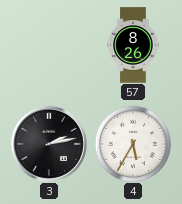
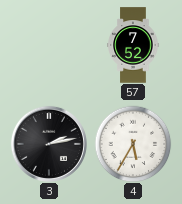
57: 8:26 -> 7:52 (133, 45)
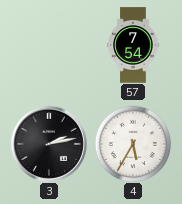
57: 7:52 -> 7:54 (133, 45)
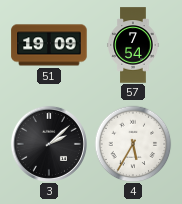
51: none -> 19:09 (49, 45)
3: 2:13 -> 2:08 (49, 144)
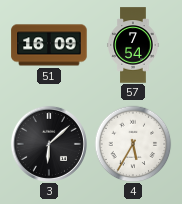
51: 19:09 -> 16:09 (49, 45)
3: 2:08 -> 6:08 (49, 144)
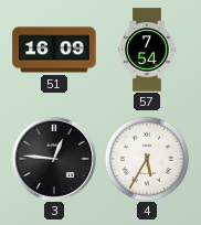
3: 6:08 -> 12:46 (54, 159)
